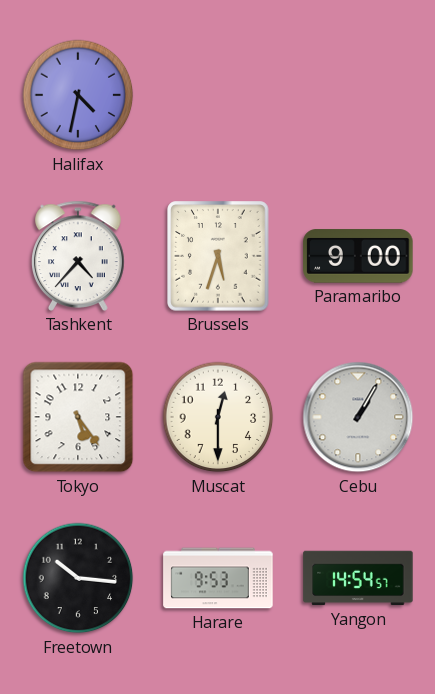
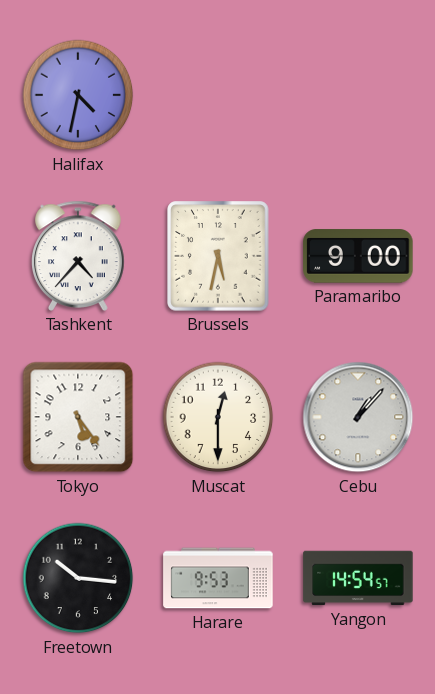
Brussels: 5:33 -> 5:32 (218, 256)
Cebu: 1:05 -> 1:07 (358, 417)
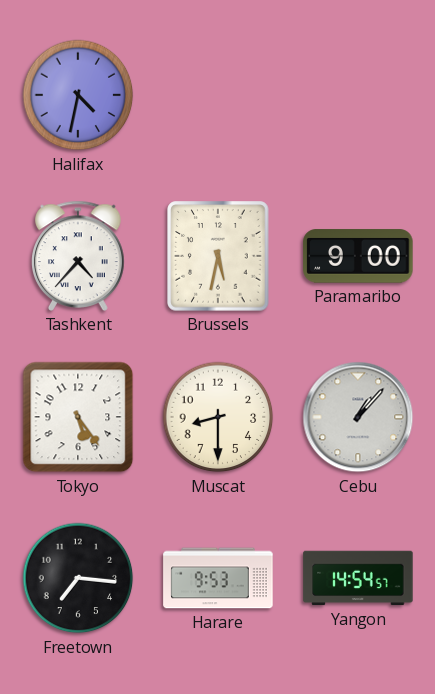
Muscat: 12:30 -> 8:30 (218, 417)
Freetown: 10:16 -> 7:16 (78, 578)
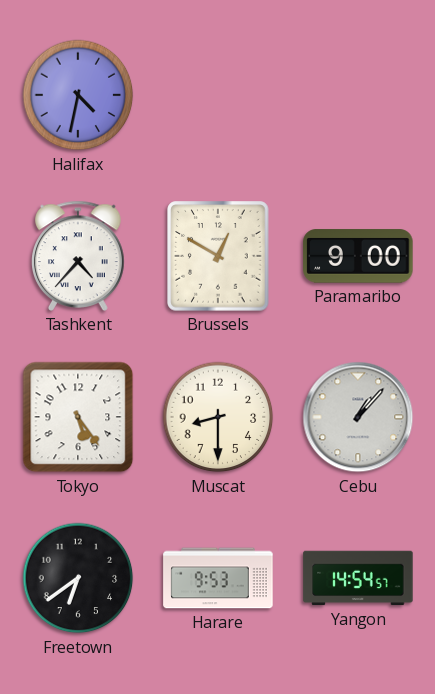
Brussels: 5:32 -> 12:50 (218, 256)
Freetown: 7:16 -> 6:39 (78, 578)
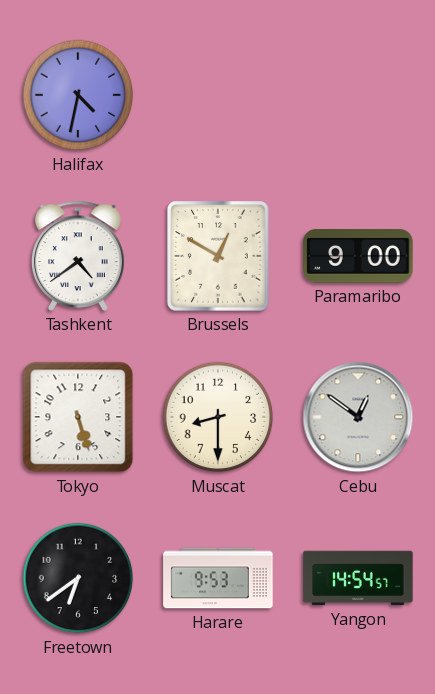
Tashkent: 4:37 -> 4:39 (79, 256)
Tokyo: 5:24 -> 5:27 (78, 417)
Cebu: 1:07 -> 12:51 (358, 417)
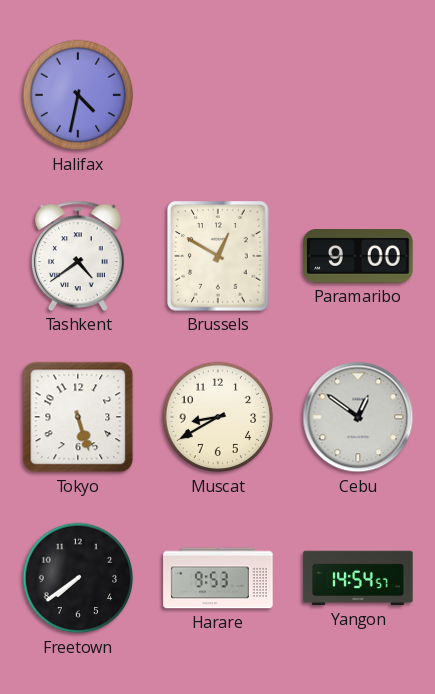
Muscat: 8:30 -> 8:40 (218, 417)
Freetown: 6:39 -> 7:39 (78, 578)
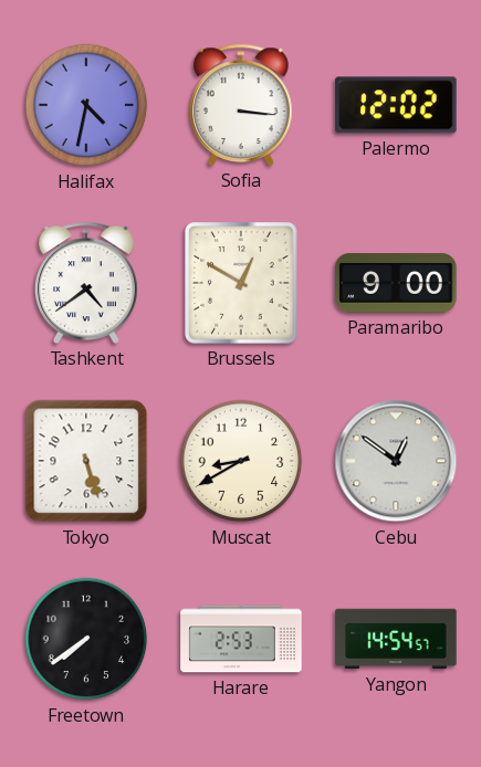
Sofia: none -> 3:16 (242, 105)
Palermo: none -> 12:02 (396, 105)
Harare: 9:53 -> 2:53 (241, 639)
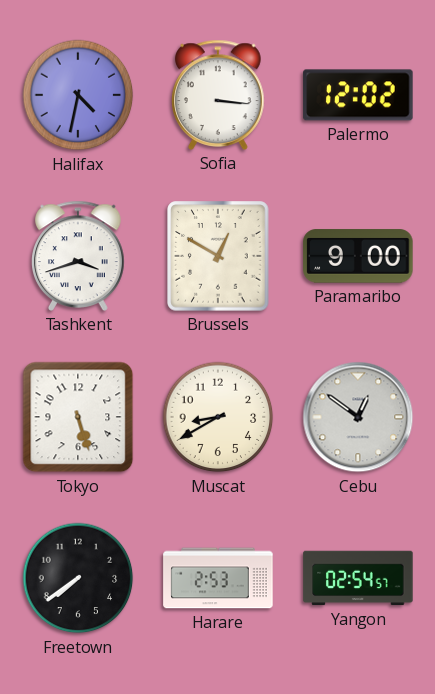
Tashkent: 4:39 -> 3:42 (79, 256)
Yangon: 14:54 -> 02:54 (358, 578)
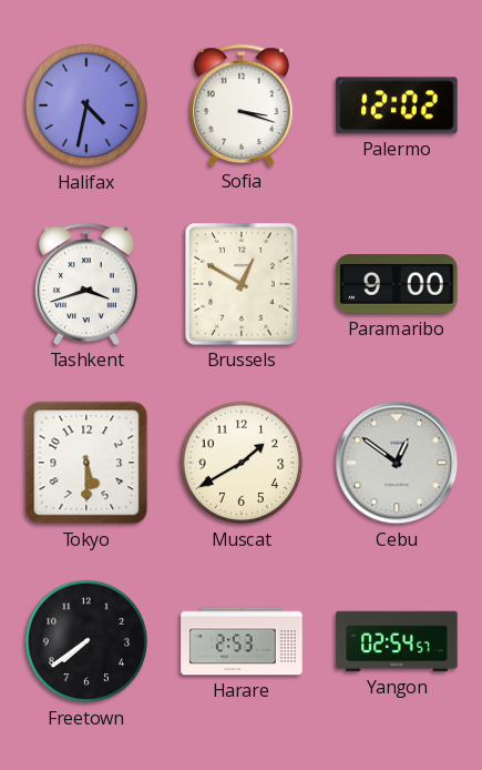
Sofia: 3:16 -> 3:18 (243, 105)
Tokyo: 5:27 -> 5:30 (86, 463)
Muscat: 8:40 -> 1:40 (242, 463)
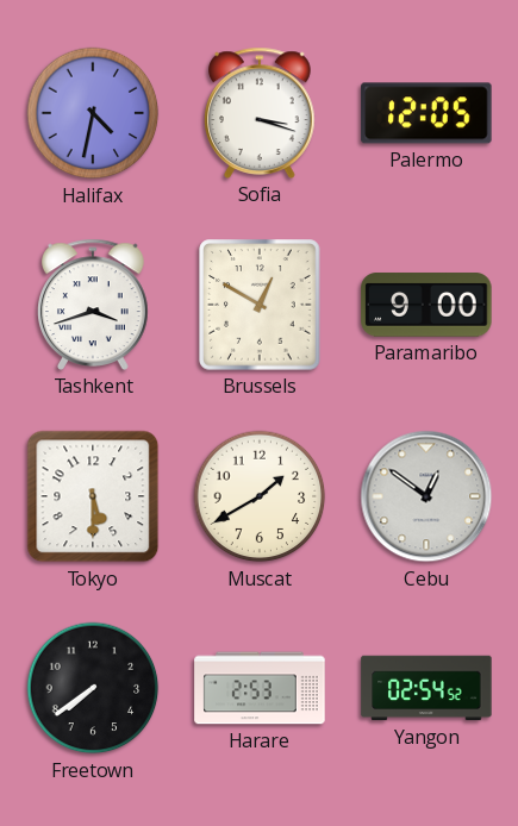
Palermo: 12:02 -> 12:05 (426, 113)
Yangon: 02:54:57 -> 02:54:52 (426, 688)
